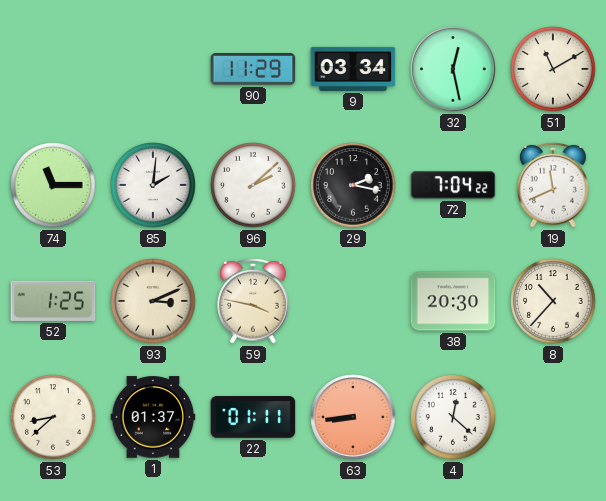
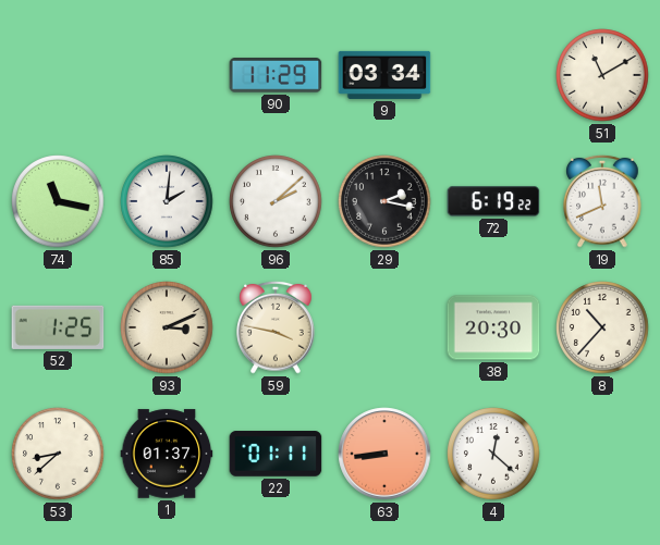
32: 12:28 -> none (453, 69)
74: 11:15 -> 11:17 (58, 201)
72: 7:04 -> 6:19 (493, 201)
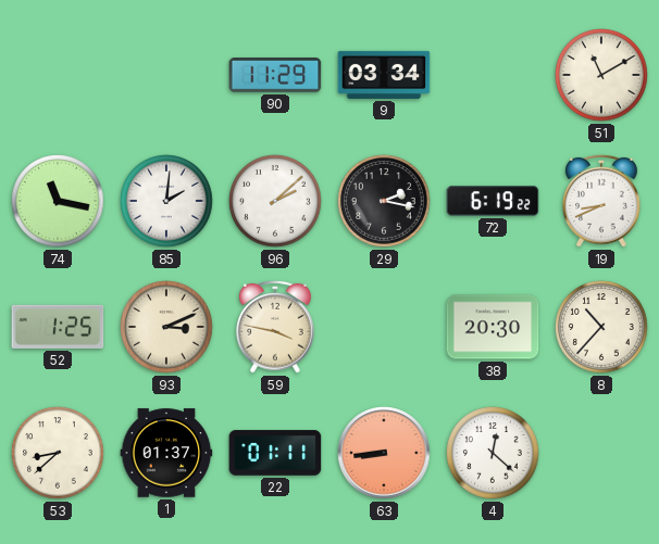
19: 11:41 -> 8:41 (601, 201)
